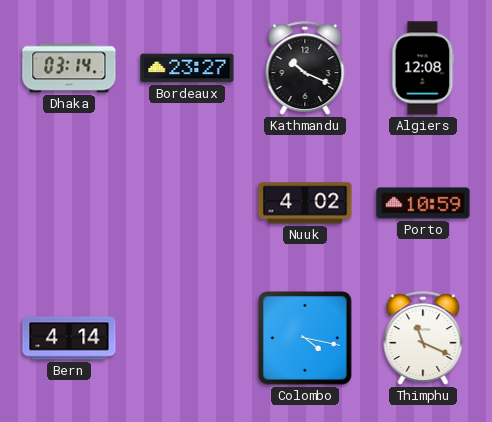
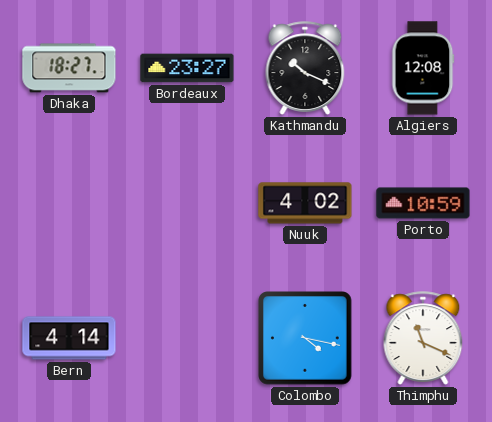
Dhaka: 03:14 -> 18:27 (69, 68)
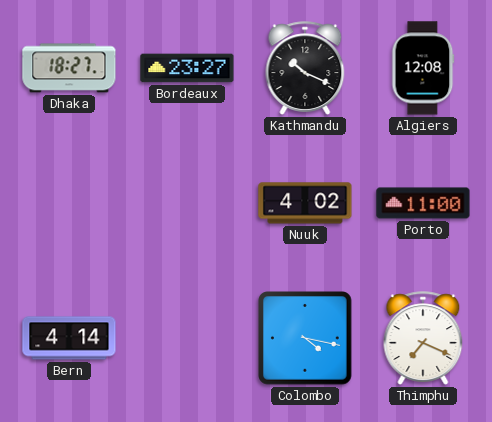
Porto: 10:59 -> 11:00 (423, 203)
Thimphu: 11:19 -> 7:19 (423, 338)
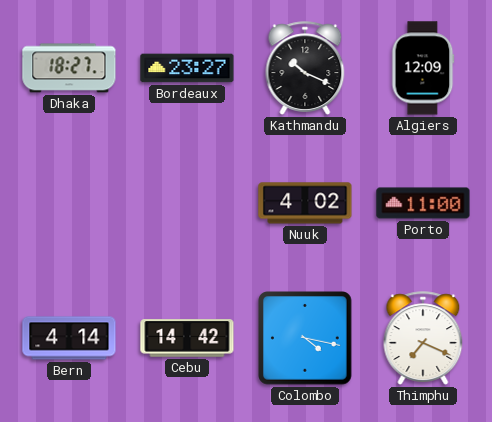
Algiers: 12:08 -> 12:09 (423, 68)
Cebu: none -> 14:42 (187, 338)
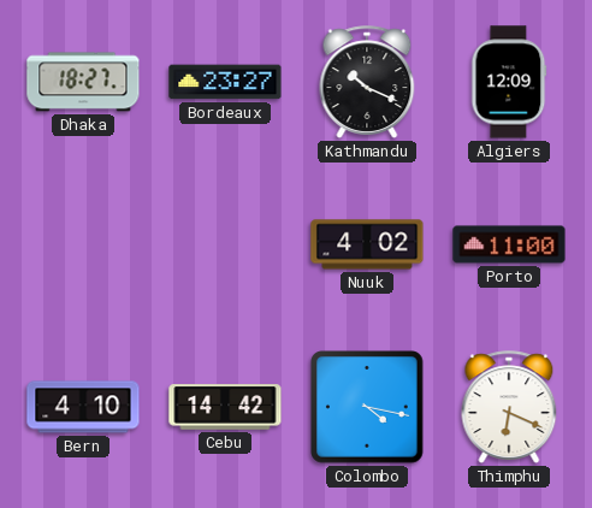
Bern: 4:14 -> 4:10 (83, 407)
Thimphu: 7:19 -> 6:19 (509, 407)
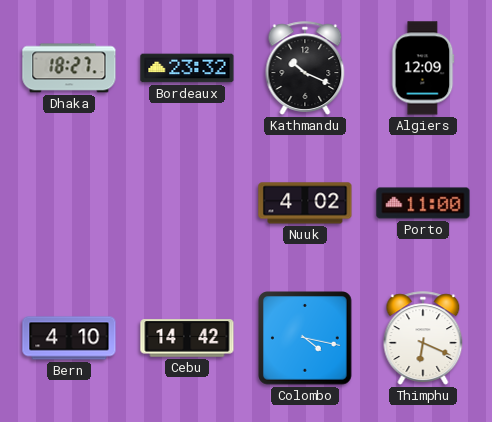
Bordeaux: 23:27 -> 23:32 (187, 68)
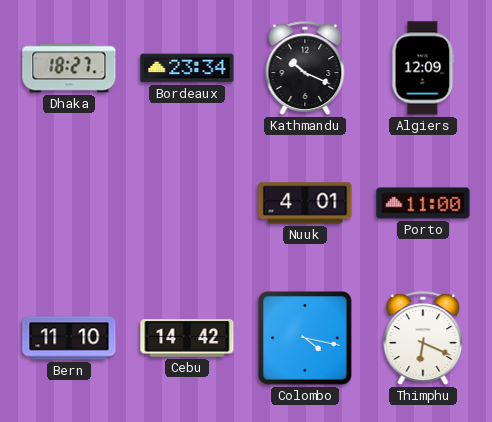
Bordeaux: 23:32 -> 23:34 (187, 68)
Nuuk: 4:02 -> 4:01 (305, 203)
Bern: 4:10 -> 11:10 (69, 338)
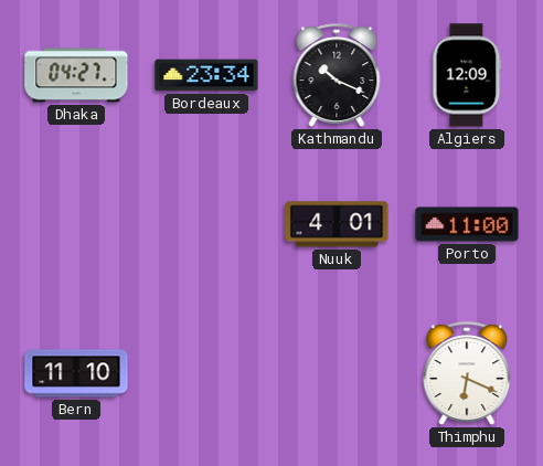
Dhaka: 18:27 -> 04:27 (76, 75)
Cebu: 14:42 -> none (187, 338)
Colombo: 4:17 -> none (305, 338)
